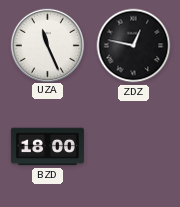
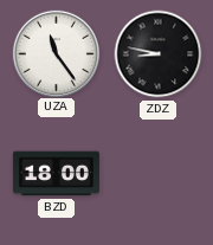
UZA: 11:26 -> 11:24 (56, 53)
ZDZ: 12:47 -> 8:47 (159, 54)
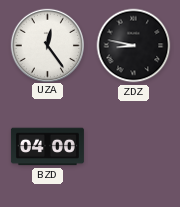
UZA: 11:24 -> 12:24 (47, 45)
BZD: 18:00 -> 04:00 (47, 147)
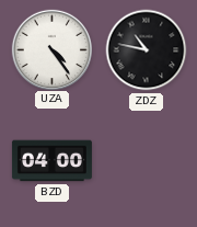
UZA: 12:24 -> 4:24 (51, 49)
ZDZ: 8:47 -> 10:47 (147, 50)
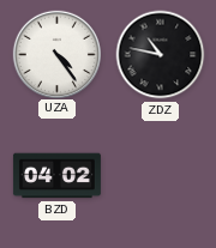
BZD: 04:00 -> 04:02 (56, 176)
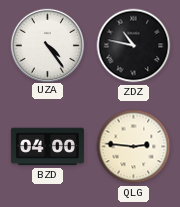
BZD: 04:02 -> 04:00 (47, 147)
QLG: none -> 2:46 (134, 147)
